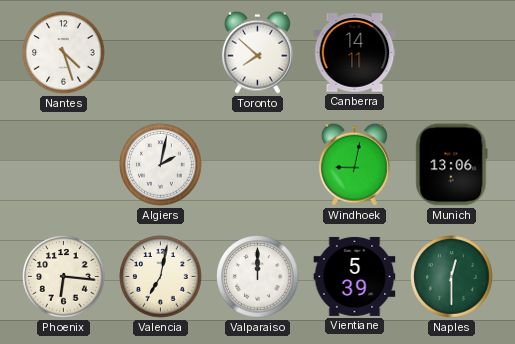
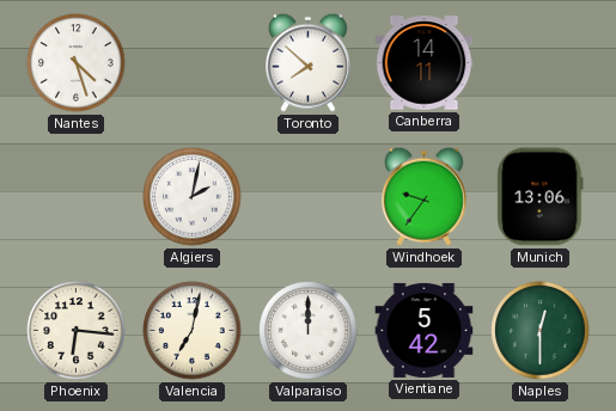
Windhoek: 9:02 -> 9:36 (423, 196)
Vientiane: 5:39 -> 5:42 (425, 330)
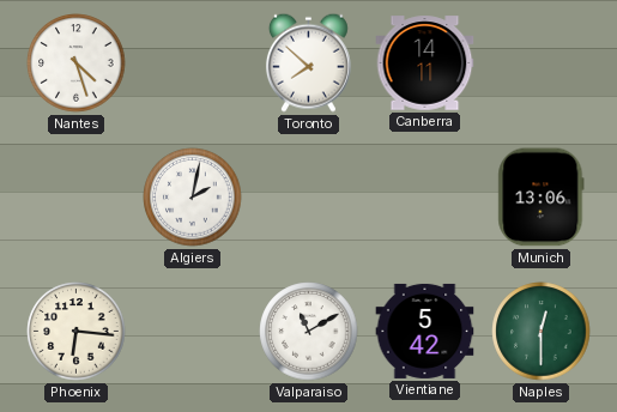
Windhoek: 9:36 -> none (423, 196)
Valencia: 7:02 -> none (193, 331)
Valparaiso: 12:00 -> 11:10 (309, 332)
